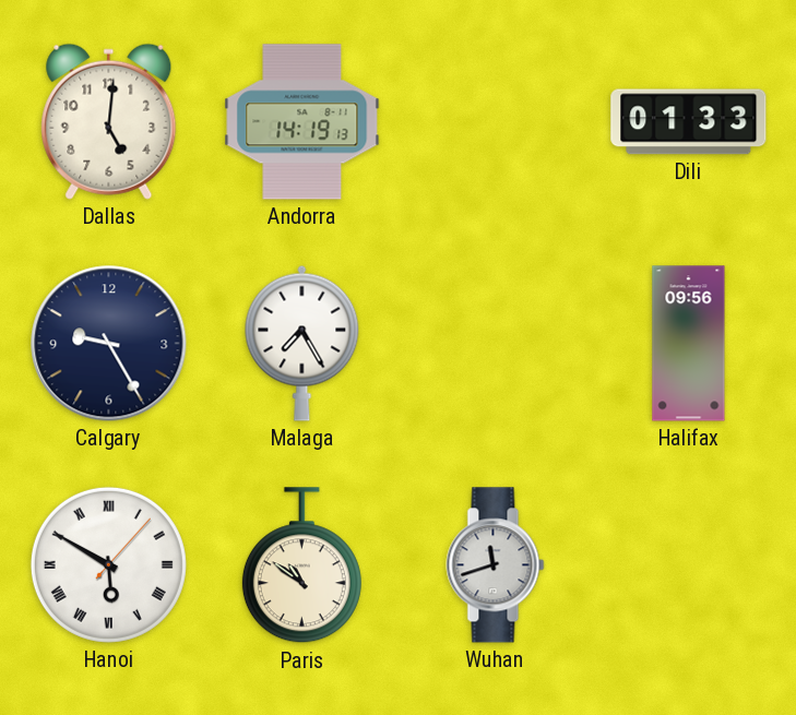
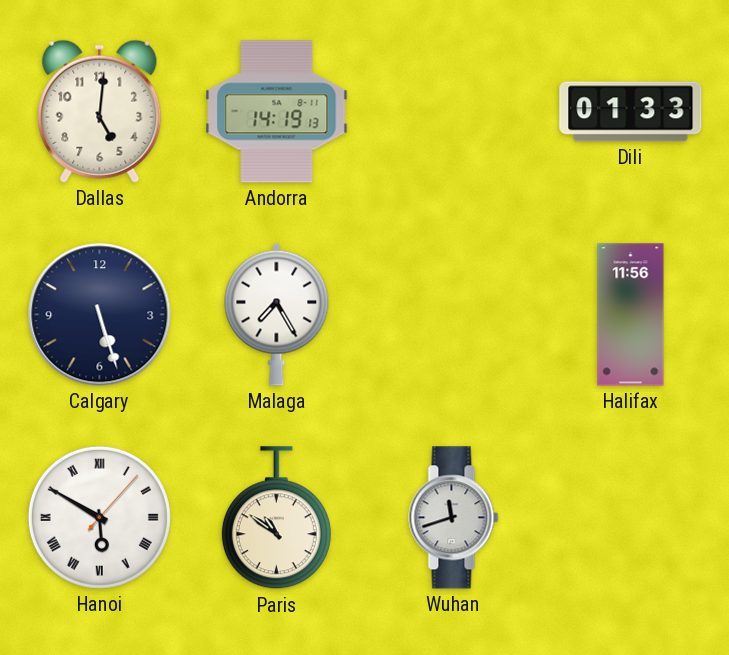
Calgary: 9:25 -> 5:27 (100, 315)
Halifax: 09:56 -> 11:56 (631, 315)
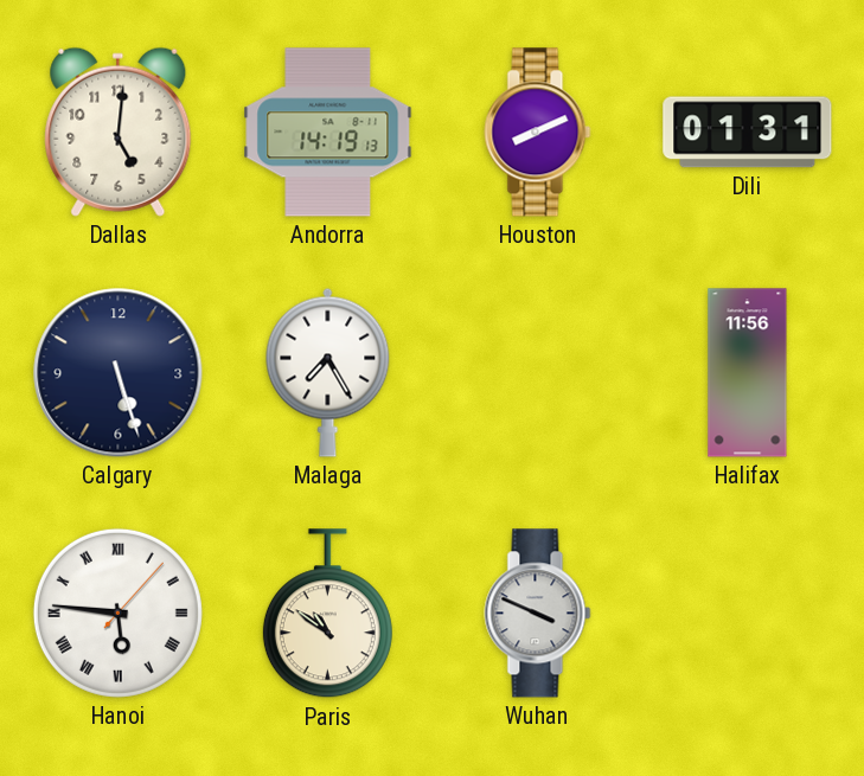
Houston: none -> 8:11 (538, 133)
Dili: 01:33 -> 01:31 (748, 133)
Hanoi: 5:50 -> 5:46 (117, 613)
Wuhan: 11:42 -> 3:49 (538, 614)
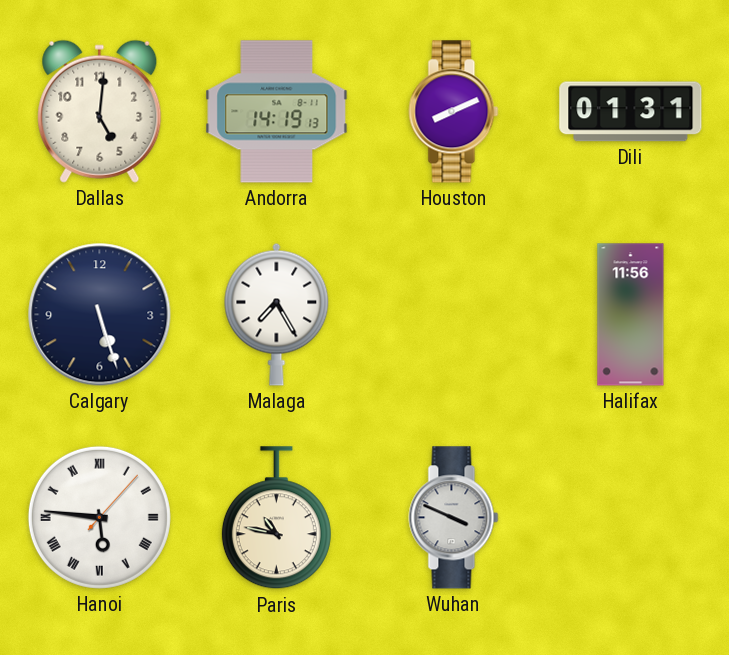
Paris: 10:51 -> 10:47 (276, 518)
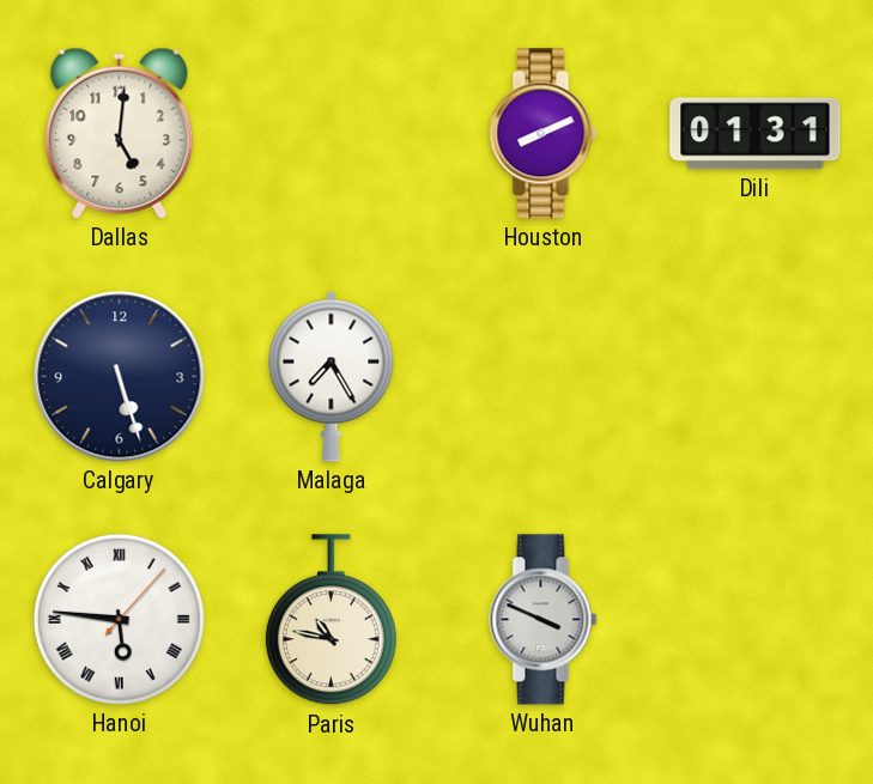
Andorra: 14:19 -> none (277, 112)
Halifax: 11:56 -> none (631, 315)
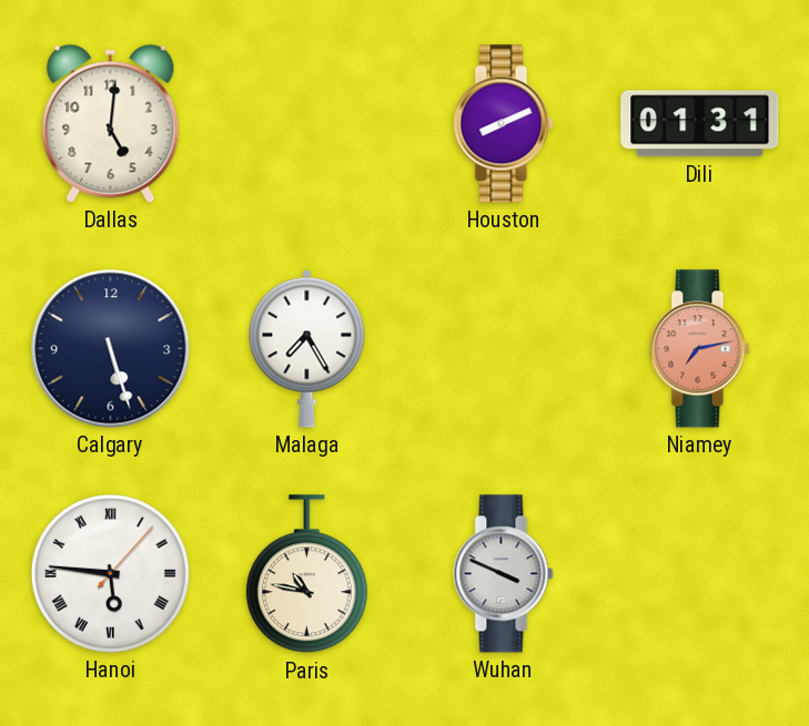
Niamey: none -> 7:13 (700, 349)
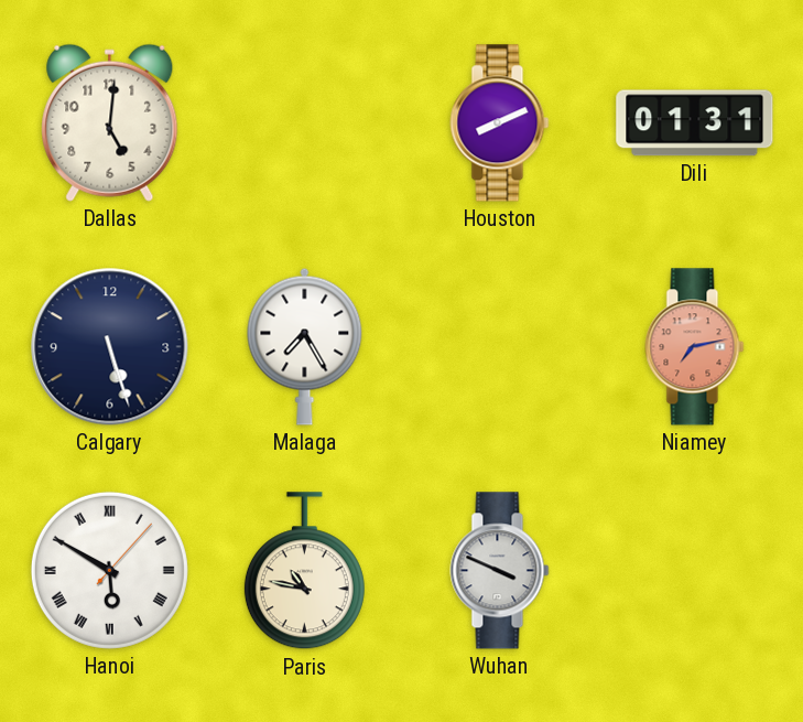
Hanoi: 5:46 -> 5:50 (109, 570)
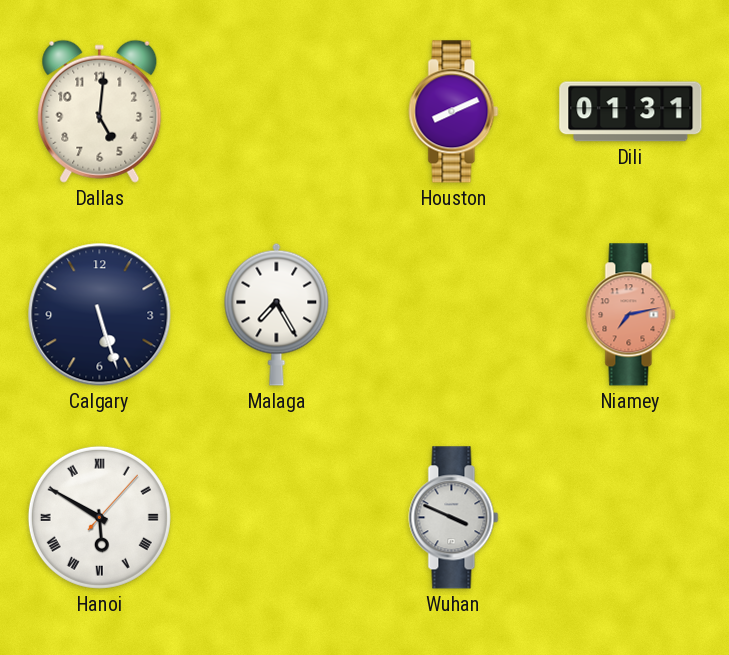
Paris: 10:47 -> none (304, 571)
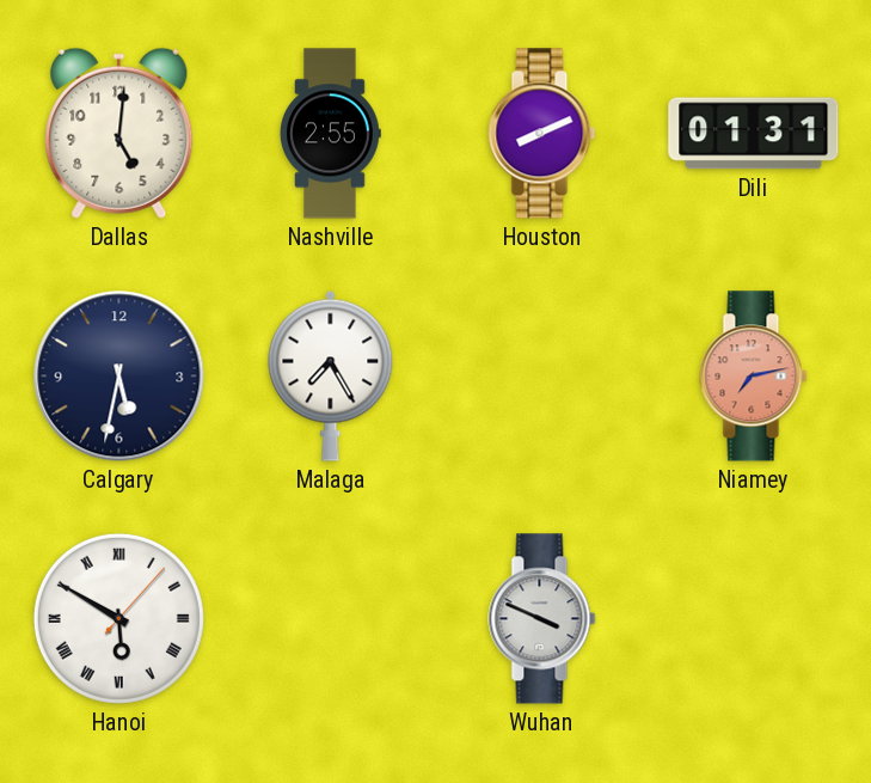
Nashville: none -> 2:55 (331, 134)
Calgary: 5:27 -> 5:32 (119, 377)
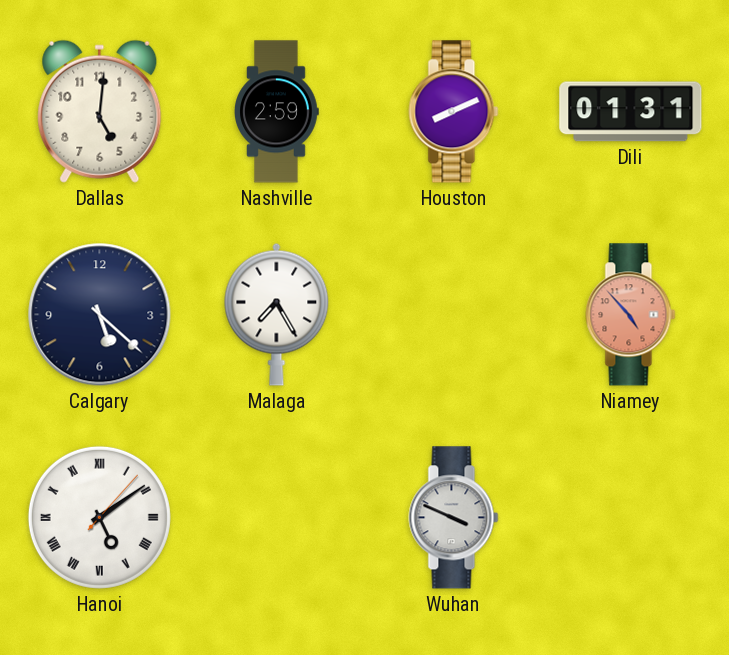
Nashville: 2:55 -> 2:59 (277, 112)
Calgary: 5:32 -> 5:22 (100, 315)
Niamey: 7:13 -> 4:53 (631, 315)
Hanoi: 5:50 -> 5:09 (99, 517)
